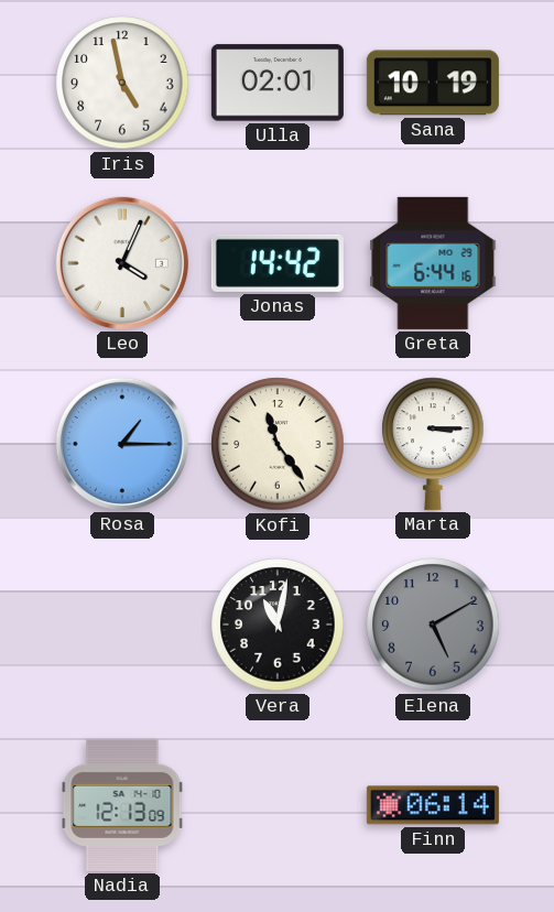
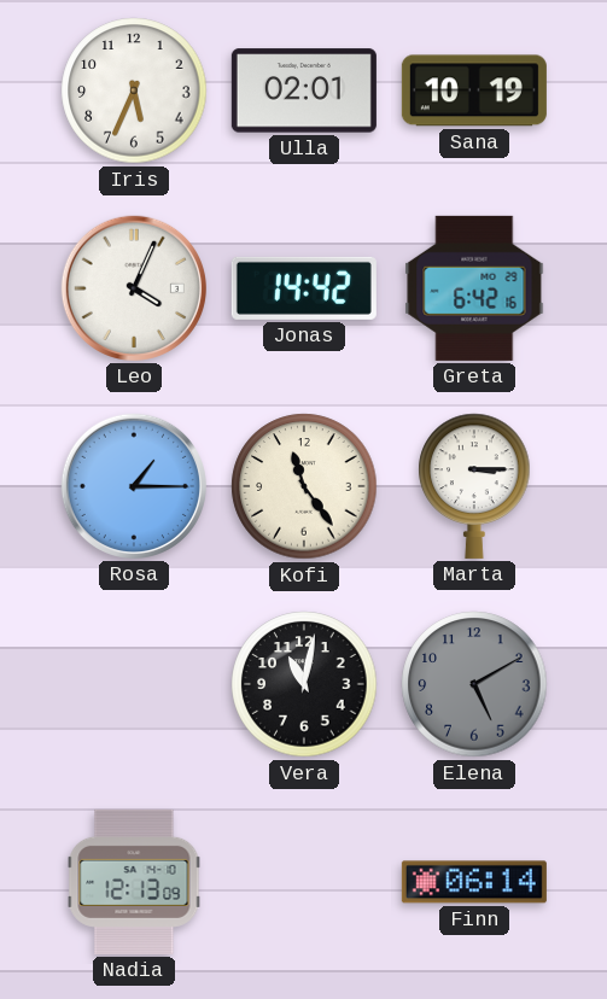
Iris: 4:58 -> 5:34 (134, 90)
Greta: 6:44 -> 6:42 (474, 288)
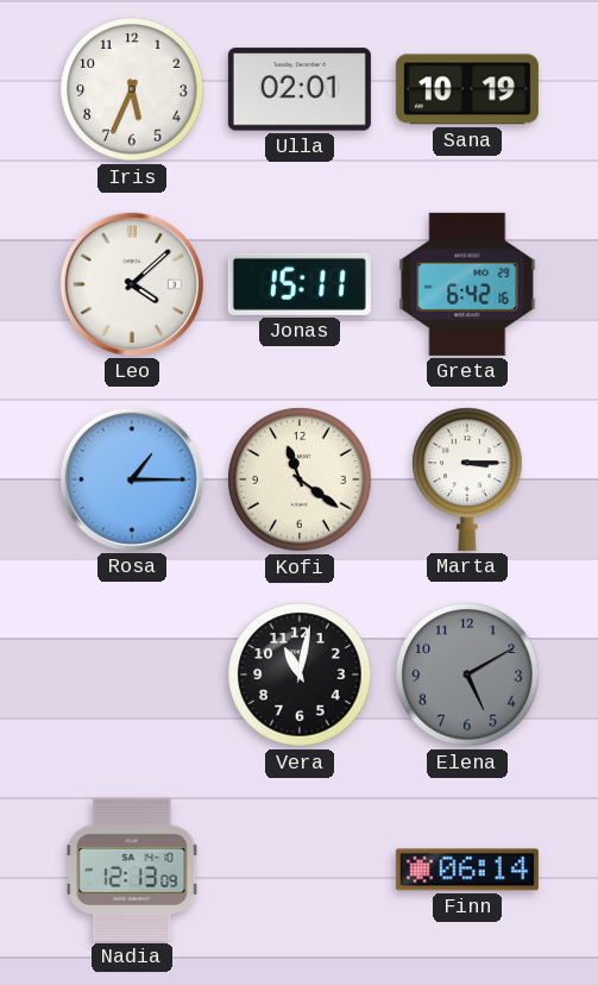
Leo: 4:04 -> 4:08 (132, 284)
Jonas: 14:42 -> 15:11 (300, 284)
Kofi: 11:24 -> 11:21 (300, 479)
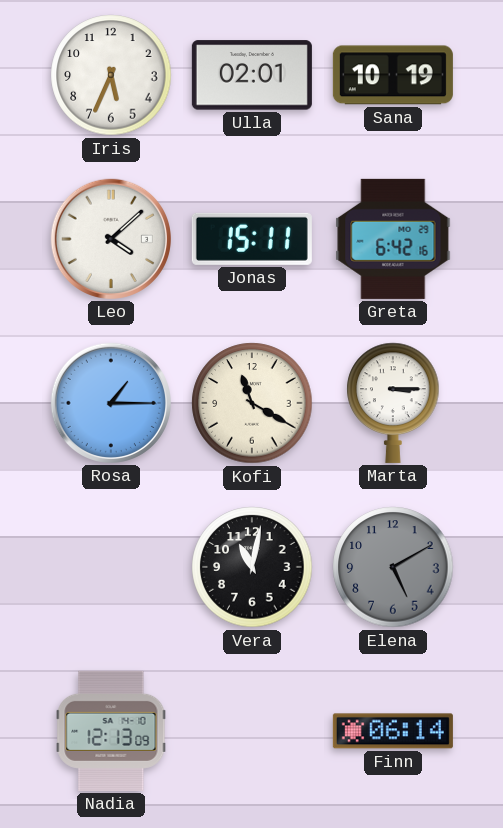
Kofi: 11:21 -> 11:20 (252, 403)
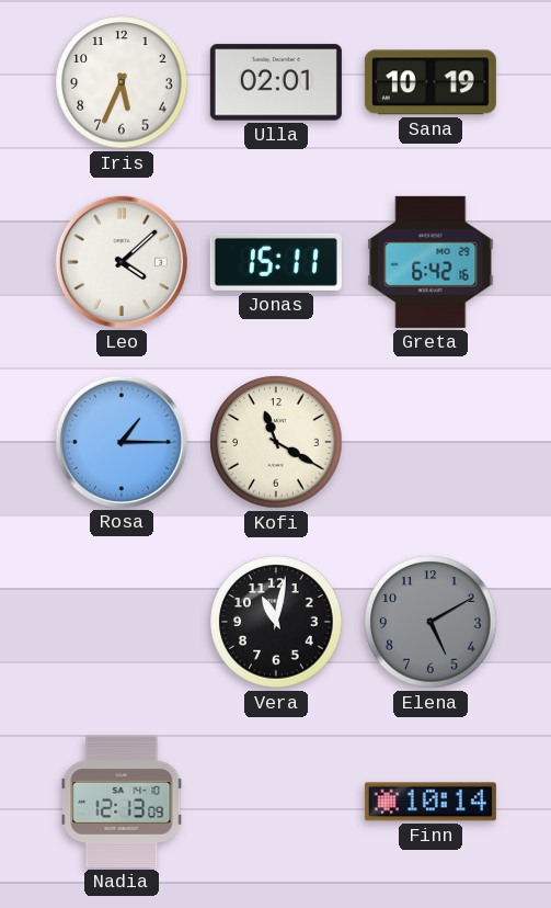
Marta: 3:15 -> none (393, 403)
Finn: 06:14 -> 10:14 (431, 802)
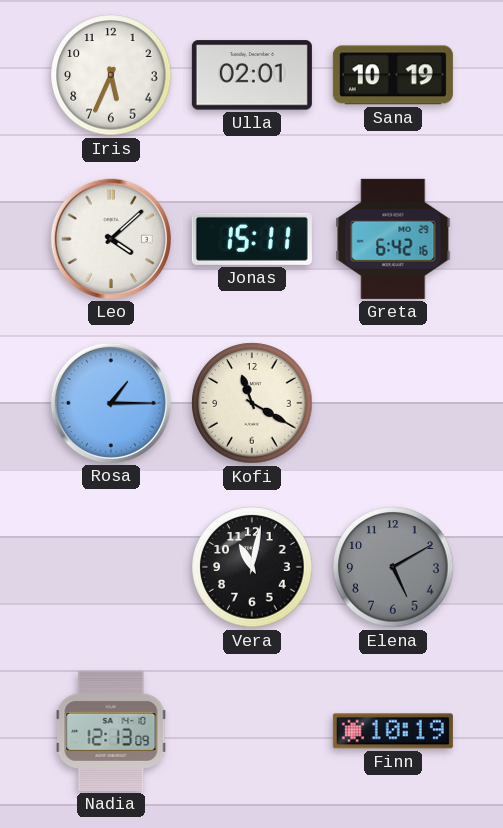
Finn: 10:14 -> 10:19 (393, 731)
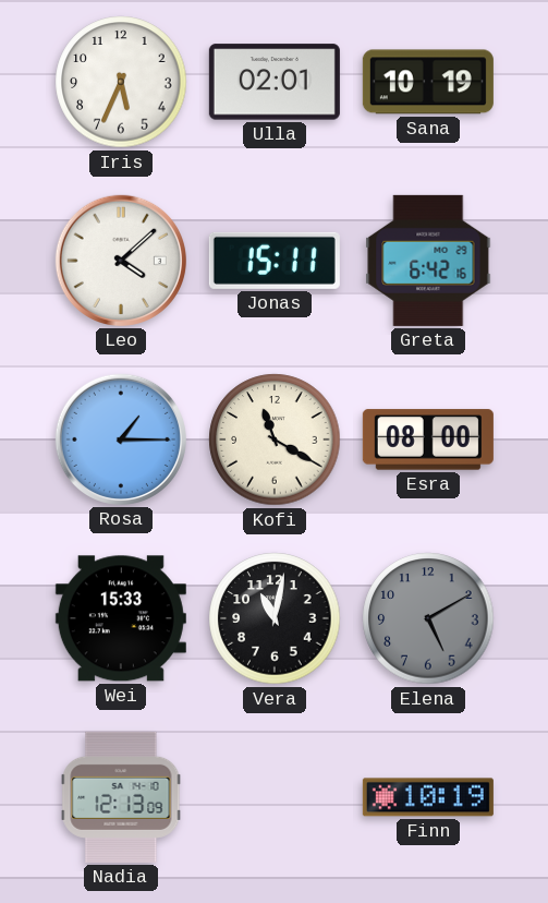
Esra: none -> 08:00 (428, 440)
Wei: none -> 15:33 (121, 618)
